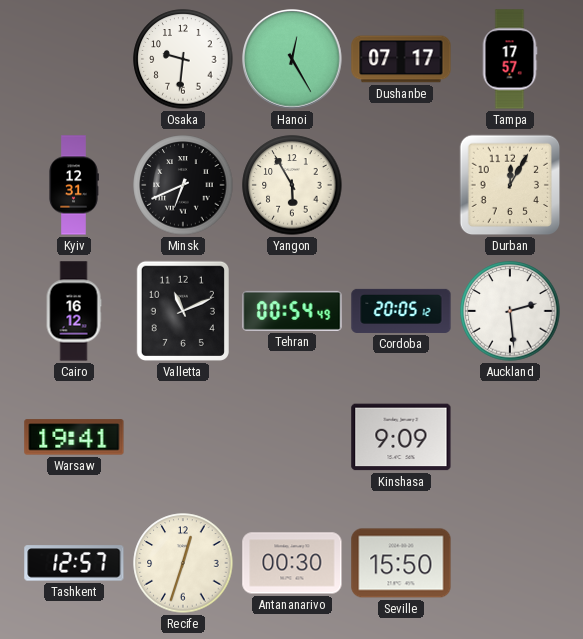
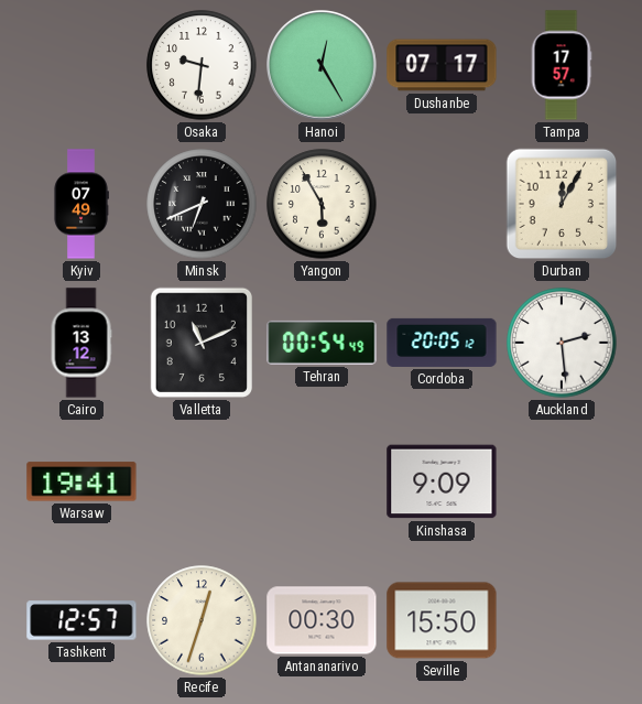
Kyiv: 12:31 -> 07:49 (81, 204)
Cairo: 16:12 -> 13:12 (81, 343)
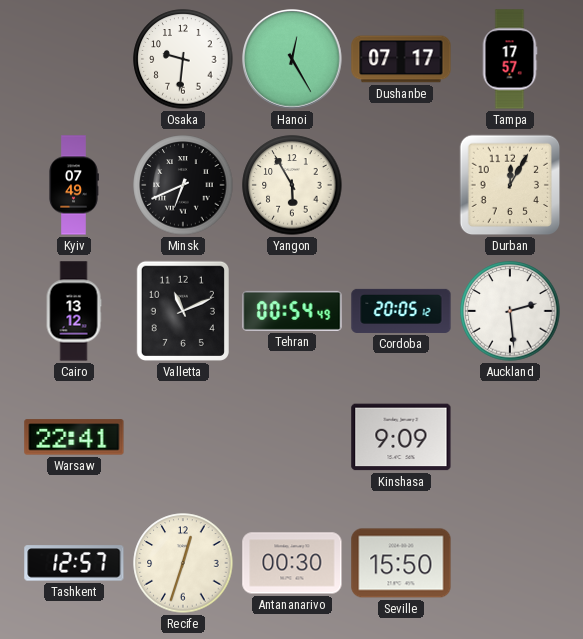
Warsaw: 19:41 -> 22:41 (74, 437)
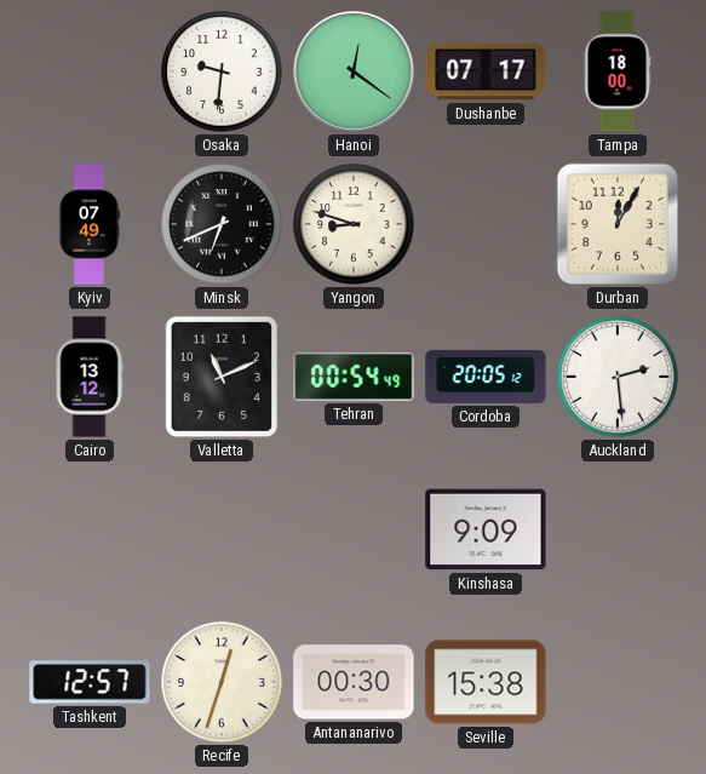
Hanoi: 12:25 -> 12:21 (354, 71)
Tampa: 17:57 -> 18:00 (618, 71)
Yangon: 5:55 -> 8:48 (354, 224)
Warsaw: 22:41 -> none (74, 437)
Seville: 15:50 -> 15:38 (486, 682)
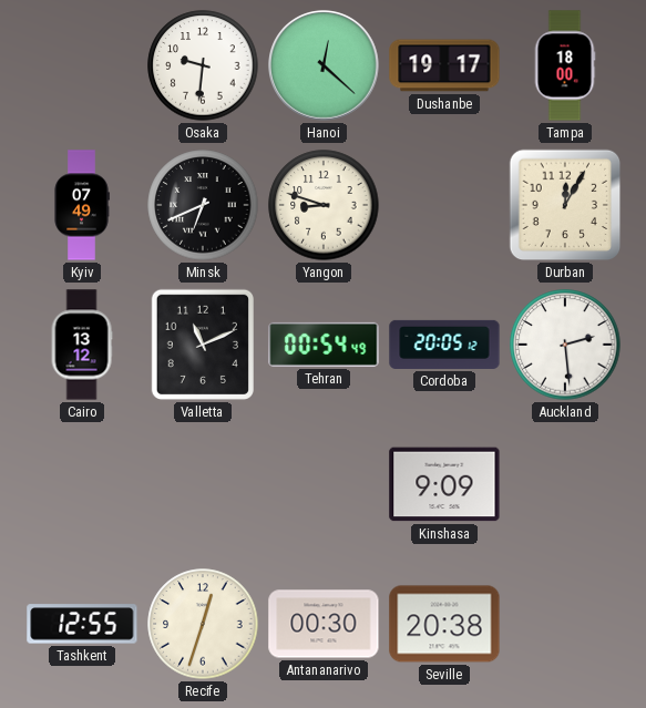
Hanoi: 12:21 -> 12:22 (324, 65)
Dushanbe: 07:17 -> 19:17 (444, 65)
Tashkent: 12:57 -> 12:55 (82, 624)
Seville: 15:38 -> 20:38 (444, 624)
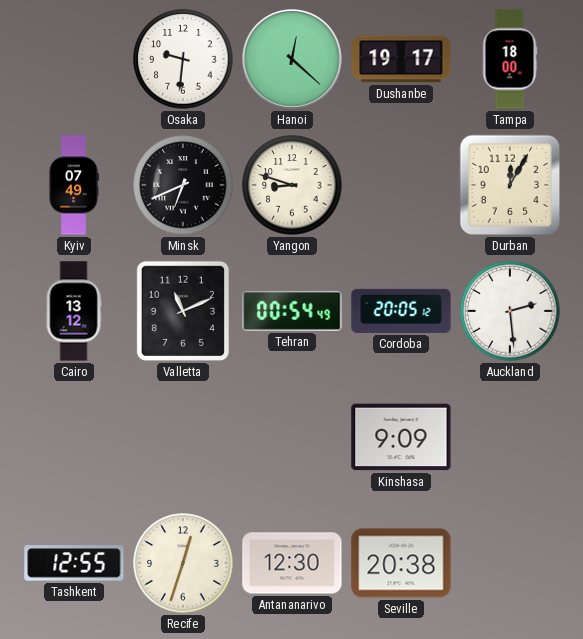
Antananarivo: 00:30 -> 12:30 (292, 563)
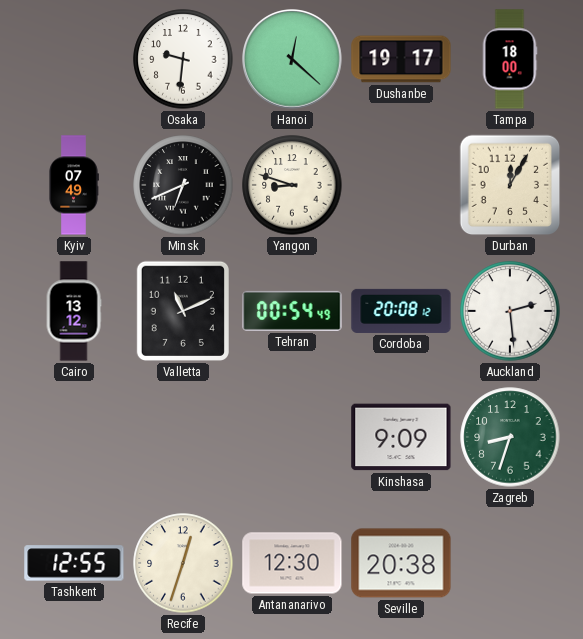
Cordoba: 20:05 -> 20:08 (401, 311)
Zagreb: none -> 8:33 (510, 437)
